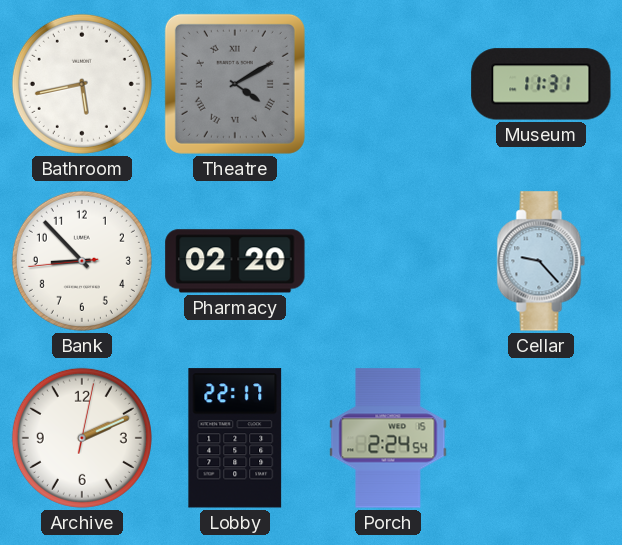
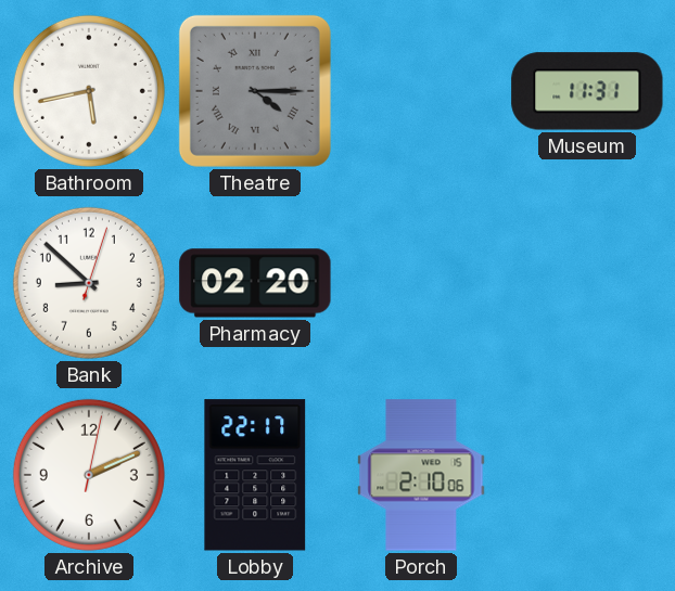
Theatre: 4:10 -> 4:15 (255, 91)
Bank: 8:52:44 -> 8:52:03 (89, 283)
Cellar: 9:23 -> none (541, 261)
Porch: 2:24 -> 2:10 (421, 475)
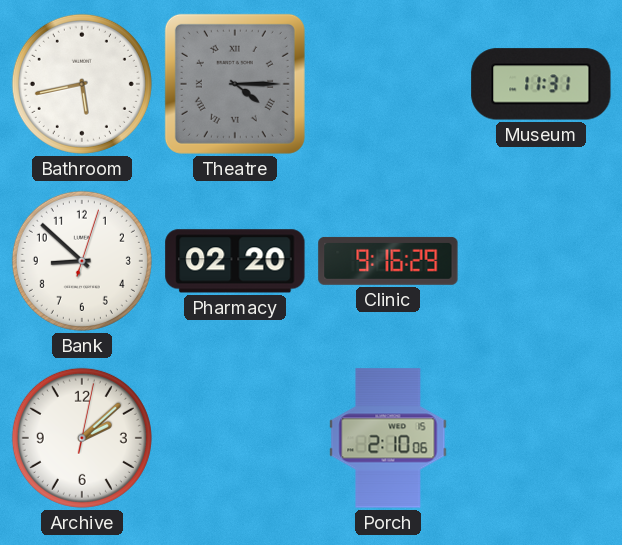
Clinic: none -> 9:16 (388, 261)
Archive: 2:11 -> 2:08 (82, 438)
Lobby: 22:17 -> none (255, 475)
